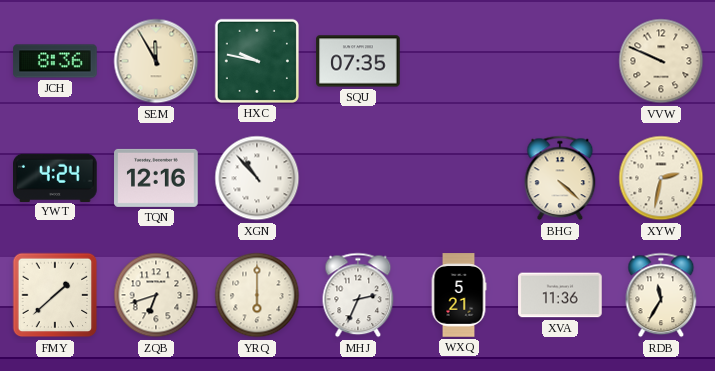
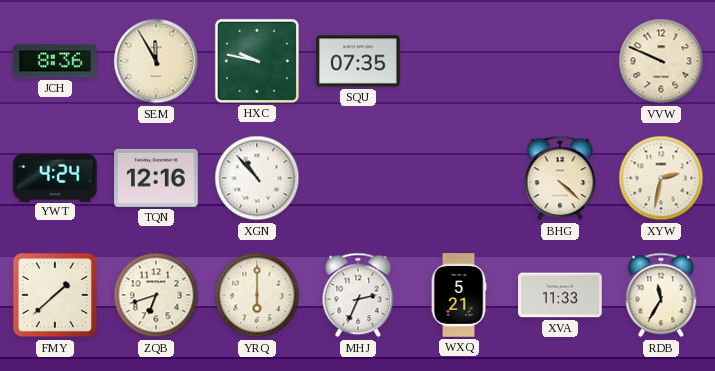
XVA: 11:36 -> 11:33 (560, 295)
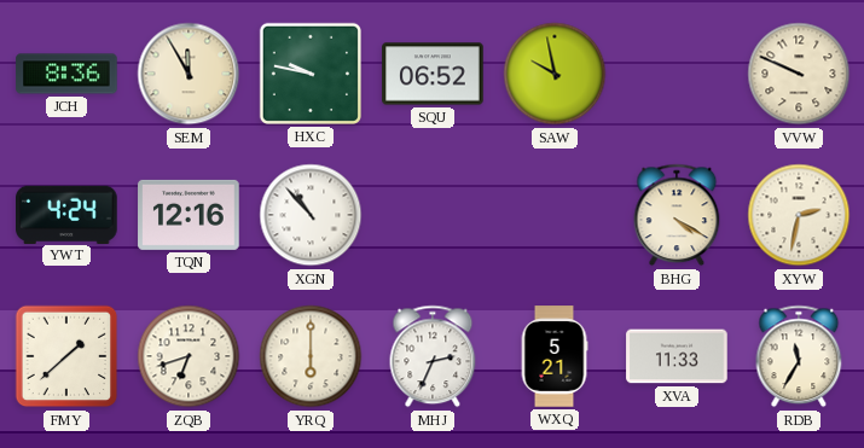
SQU: 07:35 -> 06:52 (433, 74)
SAW: none -> 9:58 (555, 74)
BHG: 4:22 -> 4:20 (677, 215)
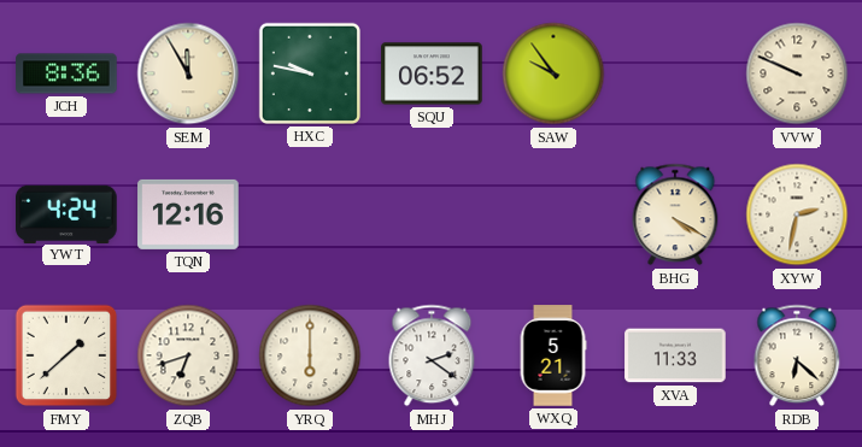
SAW: 9:58 -> 9:54 (553, 73)
XGN: 10:53 -> none (311, 215)
MHJ: 2:34 -> 2:21 (432, 355)
RDB: 11:35 -> 6:22 (797, 355)
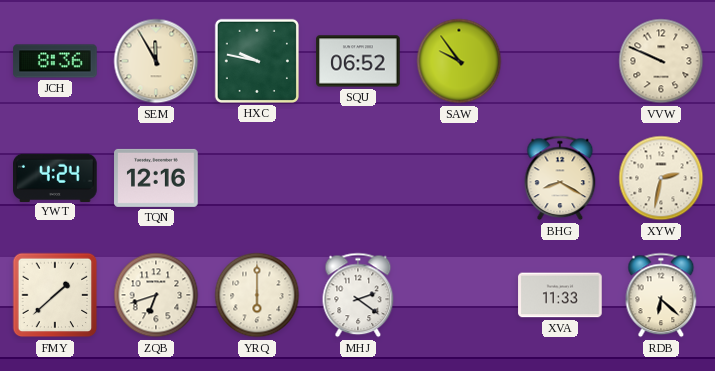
BHG: 4:20 -> 8:20 (560, 178)
WXQ: 5:21 -> none (553, 355)
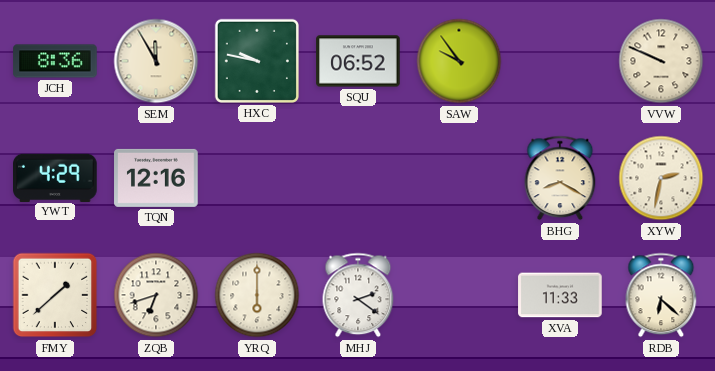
YWT: 4:24 -> 4:29 (55, 177)
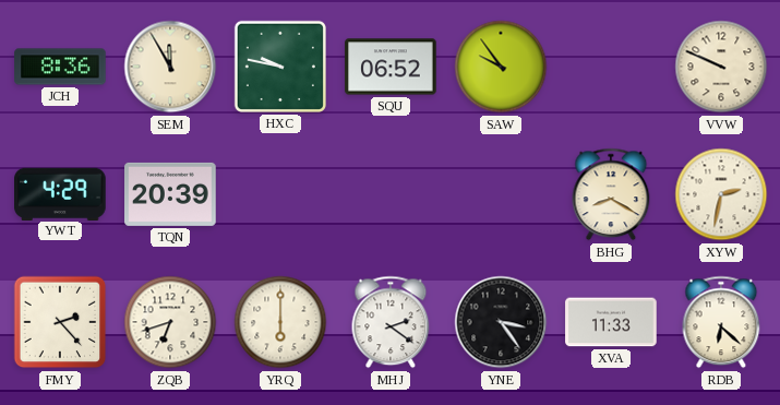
TQN: 12:16 -> 20:39 (170, 194)
FMY: 1:38 -> 2:23 (60, 322)
YNE: none -> 3:24 (501, 322)
